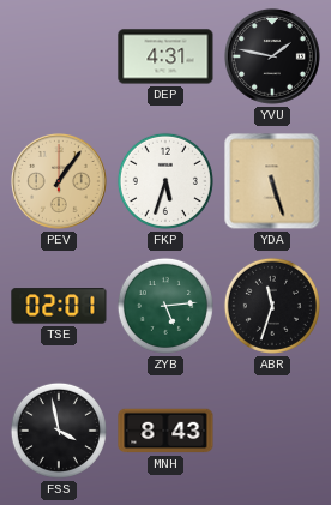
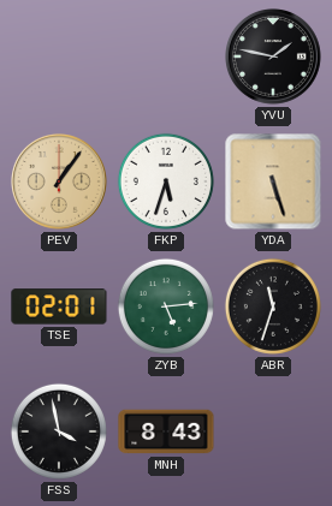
DEP: 4:31 -> none (165, 56)
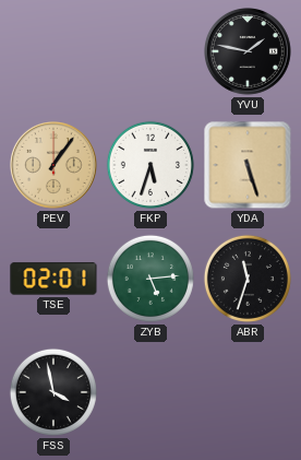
MNH: 8:43 -> none (166, 431)
